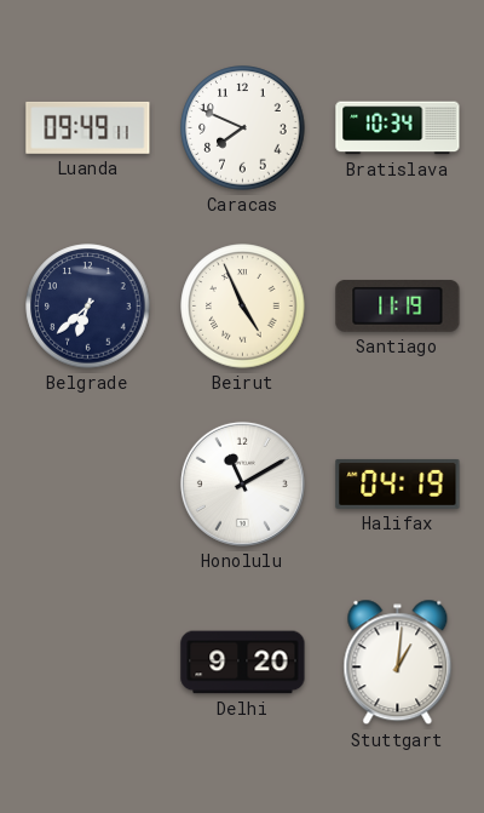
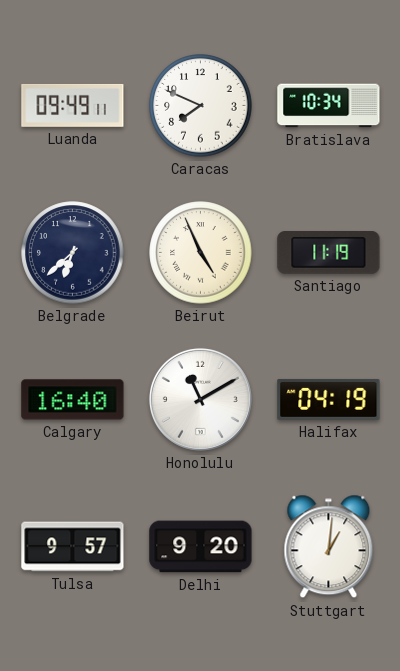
Calgary: none -> 16:40 (73, 400)
Tulsa: none -> 9:57 (73, 547)
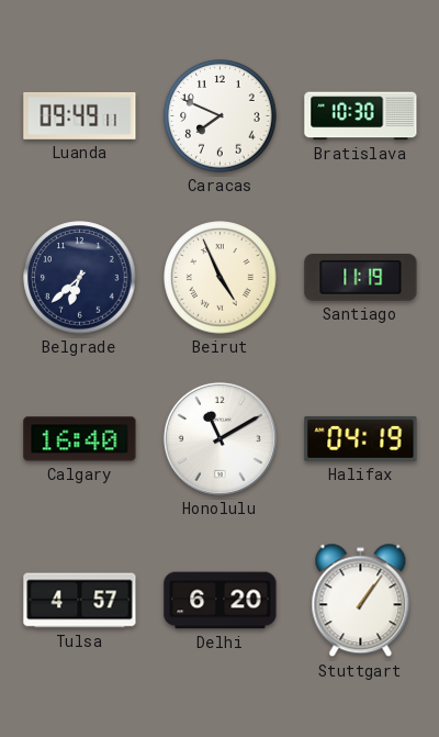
Bratislava: 10:34 -> 10:30 (361, 116)
Tulsa: 9:57 -> 4:57 (80, 601)
Delhi: 9:20 -> 6:20 (221, 601)
Stuttgart: 1:01 -> 1:06 (361, 601)
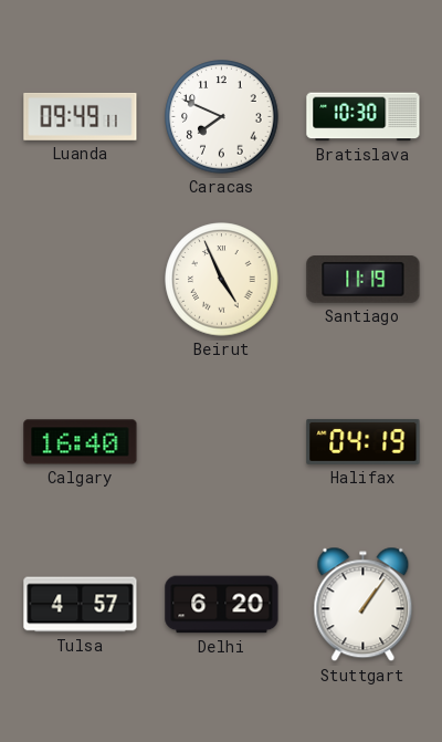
Belgrade: 6:38 -> none (80, 278)
Honolulu: 11:10 -> none (219, 438)
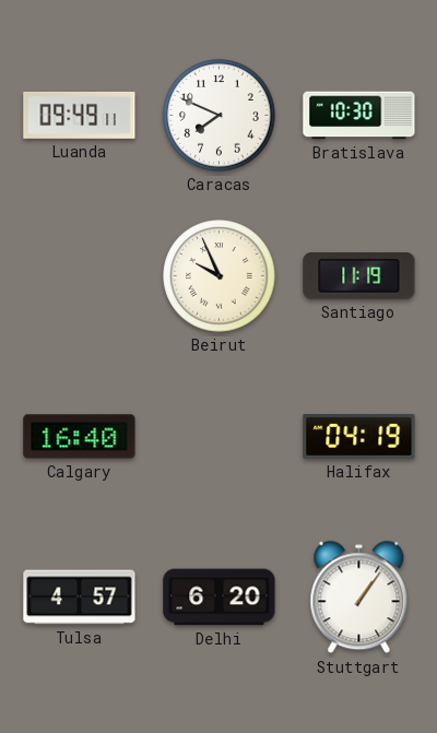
Beirut: 4:56 -> 9:56 (220, 276)
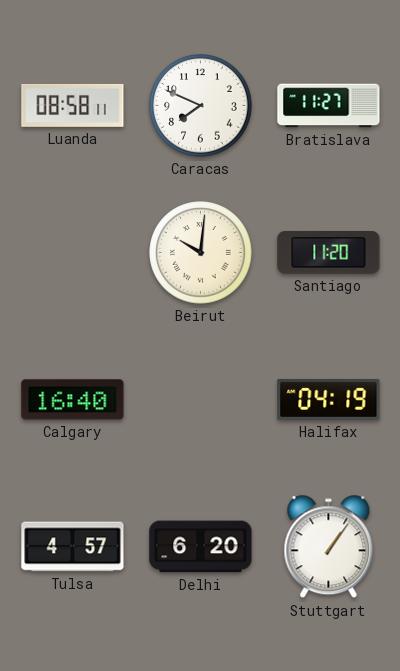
Luanda: 09:49 -> 08:58 (73, 105)
Bratislava: 10:30 -> 11:27 (329, 106)
Beirut: 9:56 -> 10:01 (201, 253)
Santiago: 11:19 -> 11:20 (329, 253)
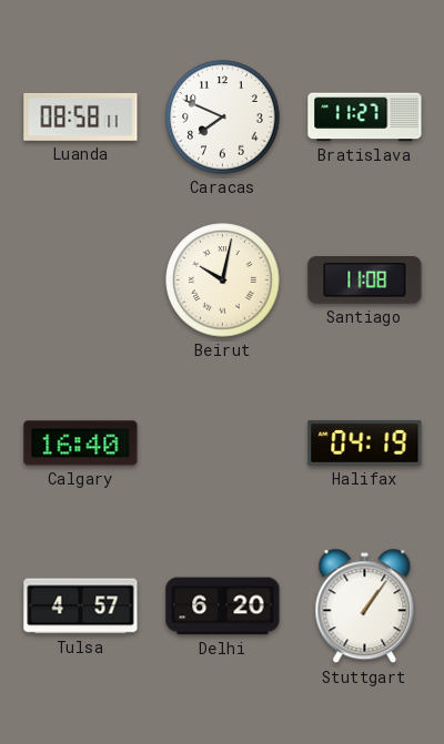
Beirut: 10:01 -> 10:02 (223, 281)
Santiago: 11:20 -> 11:08 (365, 281)
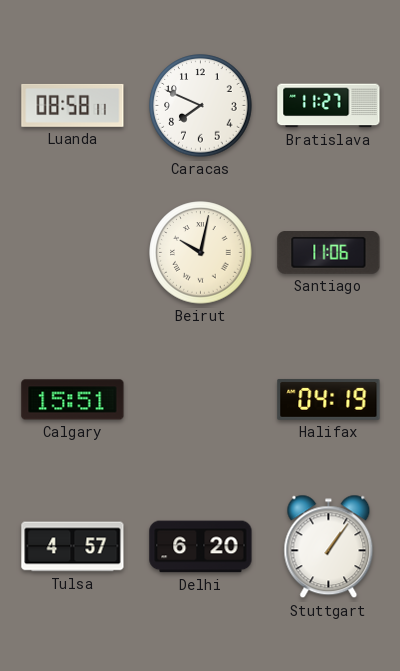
Santiago: 11:08 -> 11:06 (329, 253)
Calgary: 16:40 -> 15:51 (73, 400)
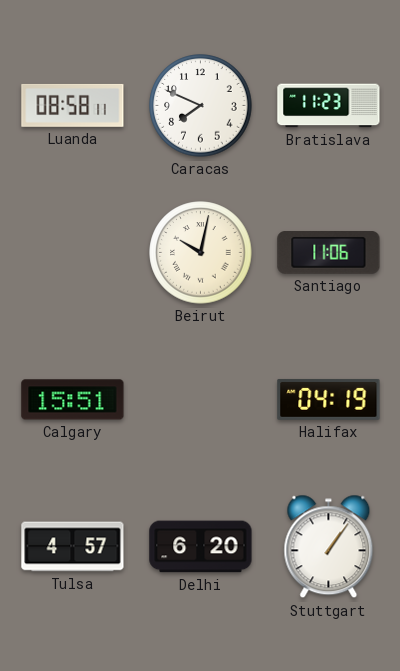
Bratislava: 11:27 -> 11:23 (329, 106)
